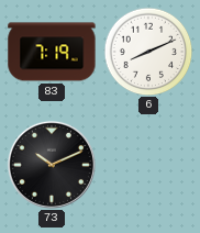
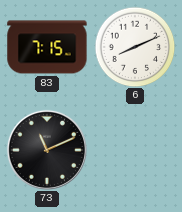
83: 7:19 -> 7:15 (47, 47)
73: 10:11 -> 11:11 (47, 150)
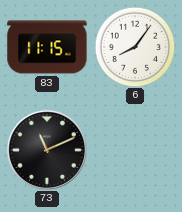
83: 7:15 -> 11:15 (47, 47)
6: 8:11 -> 8:06 (135, 47)
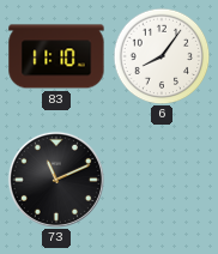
83: 11:15 -> 11:10 (56, 56)
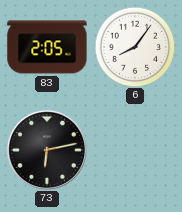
83: 11:10 -> 2:05 (47, 47)
73: 11:11 -> 6:13 (47, 150)
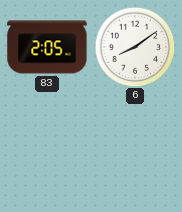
6: 8:06 -> 8:09 (135, 47)
73: 6:13 -> none (47, 150)
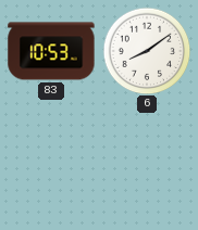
83: 2:05 -> 10:53 (51, 51)
